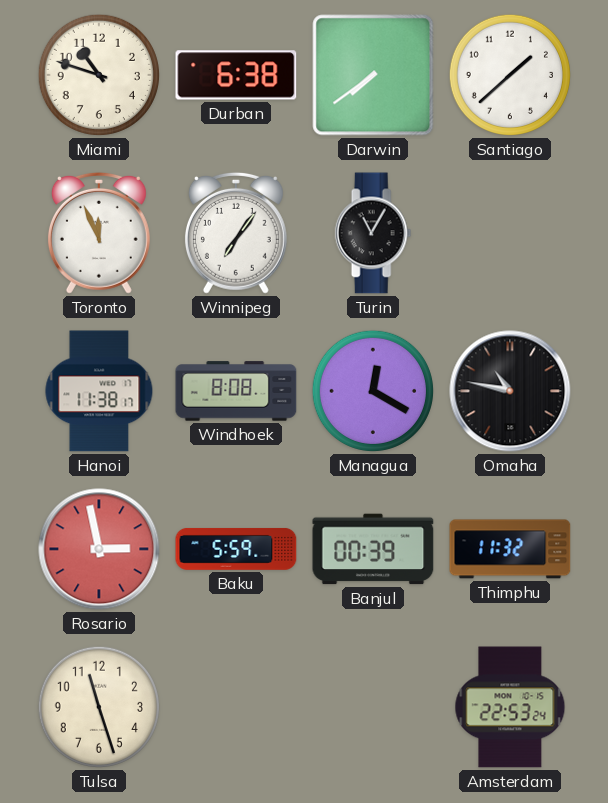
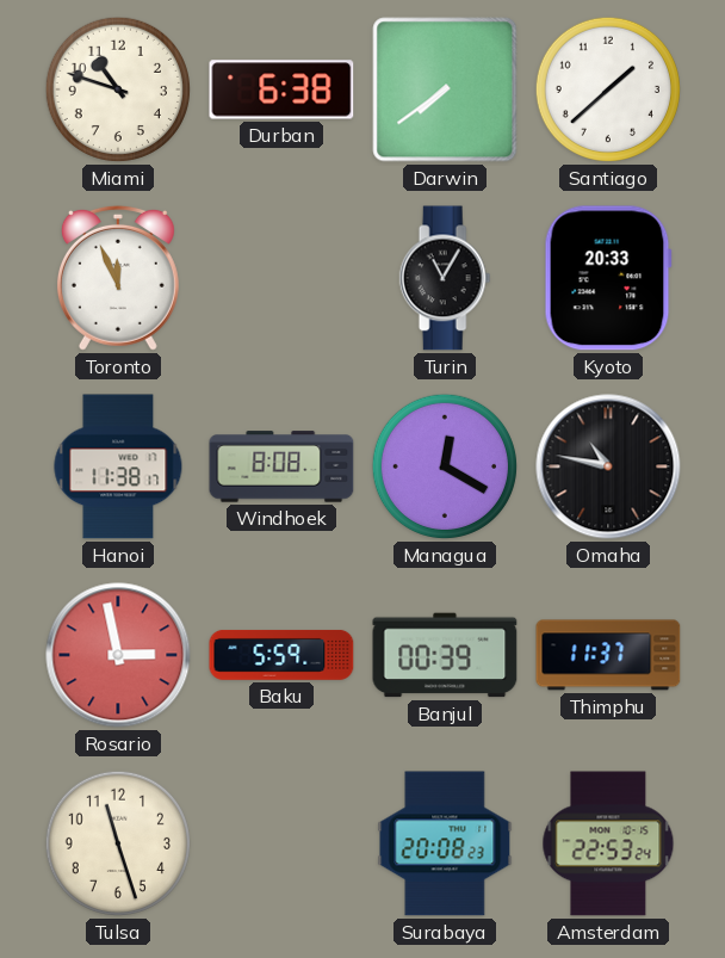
Winnipeg: 7:06 -> none (236, 233)
Kyoto: none -> 20:33 (608, 278)
Thimphu: 11:32 -> 11:37 (608, 655)
Surabaya: none -> 20:08 (445, 843)
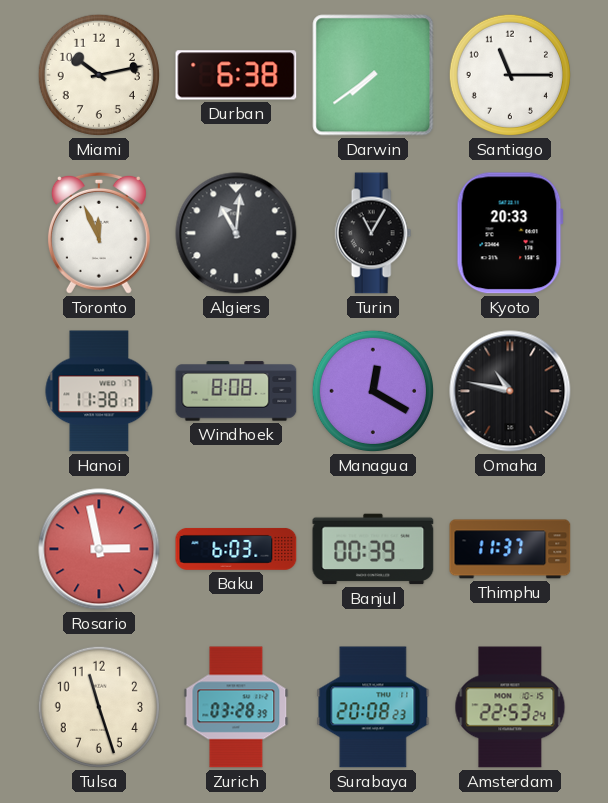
Miami: 10:48 -> 10:13 (99, 75)
Santiago: 1:38 -> 11:15 (510, 75)
Algiers: none -> 11:01 (236, 233)
Baku: 5:59 -> 6:03 (236, 549)
Zurich: none -> 03:28 (236, 707)
